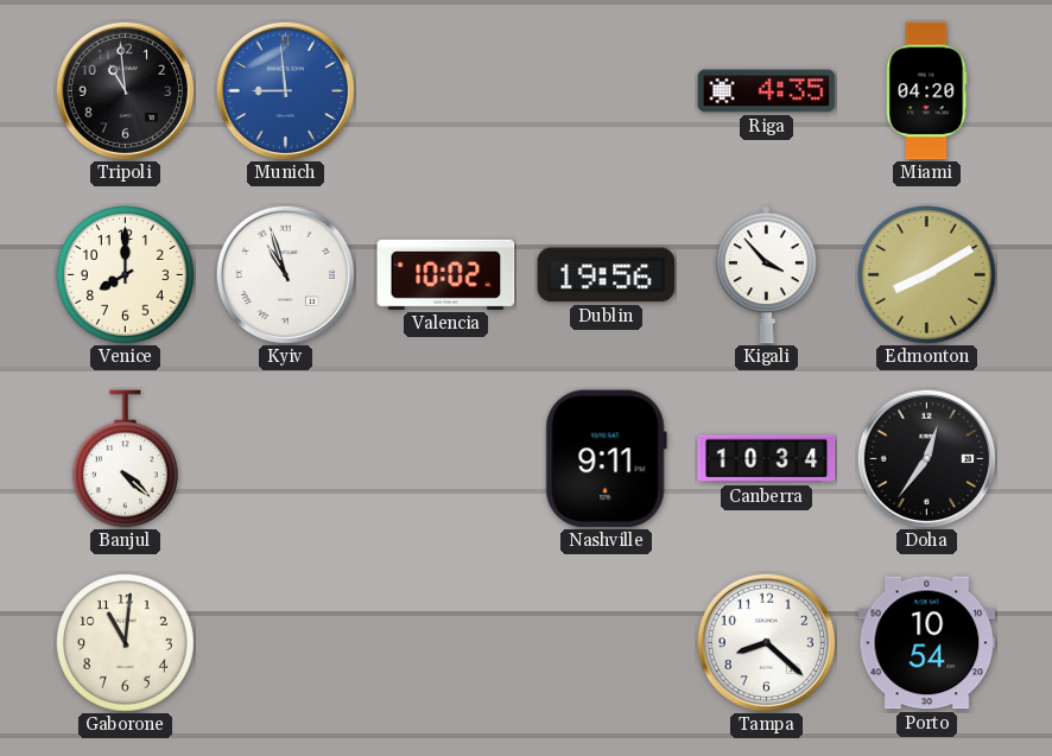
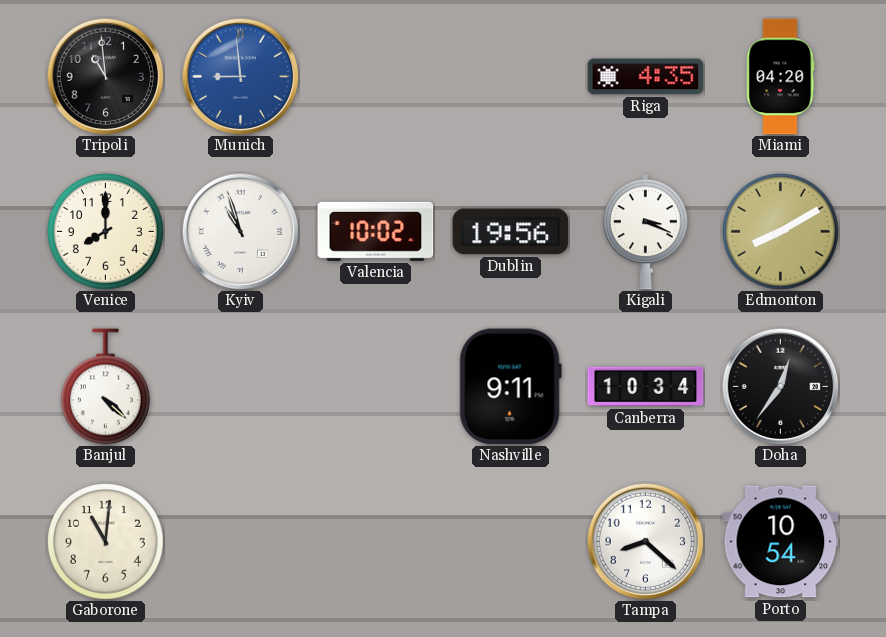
Kigali: 3:53 -> 3:19 (645, 232)
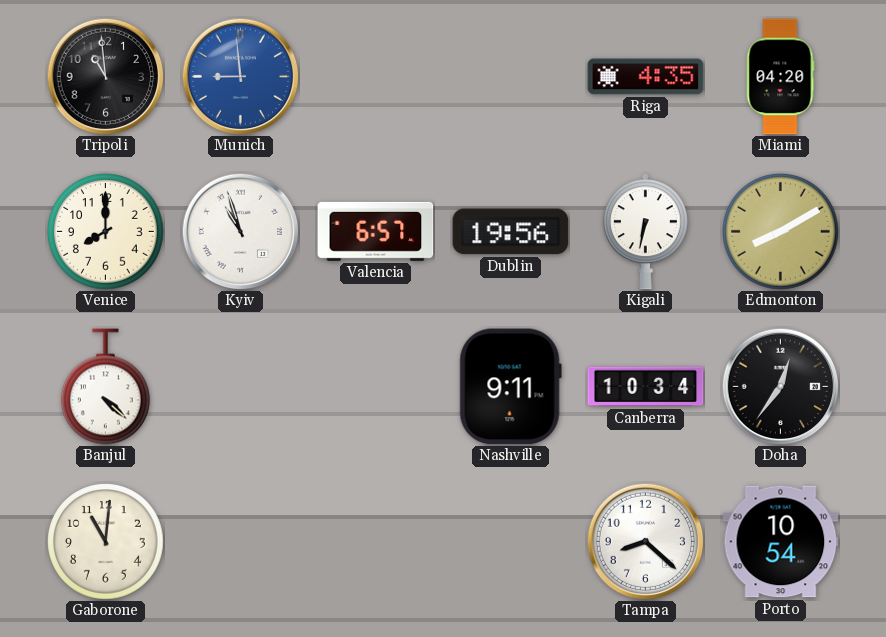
Valencia: 10:02 -> 6:57 (376, 231)
Kigali: 3:19 -> 6:32 (645, 232)
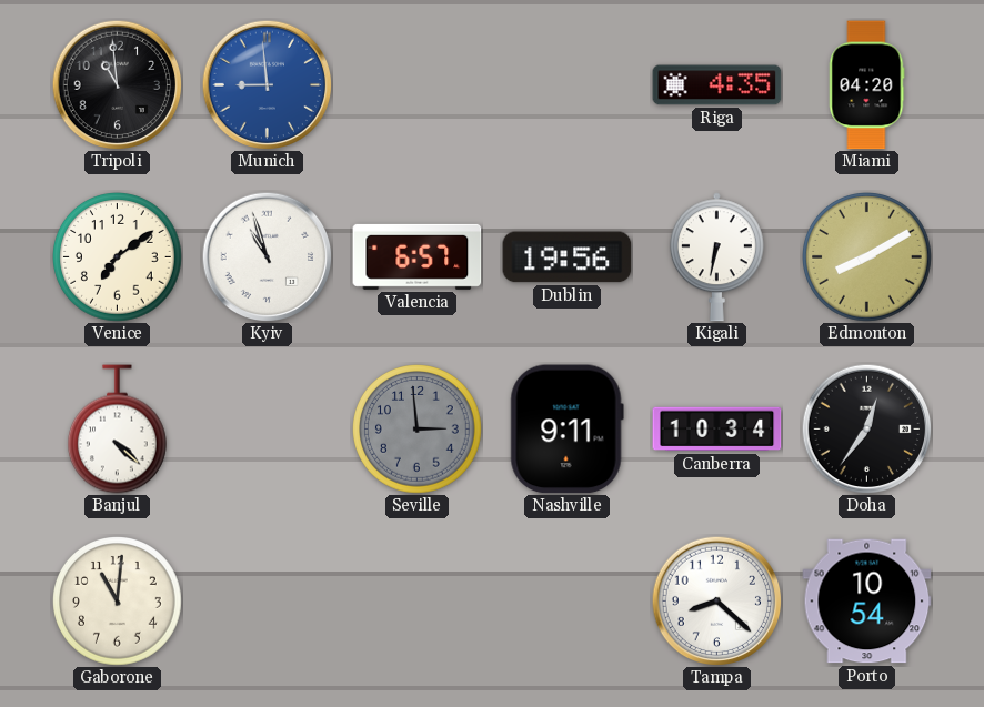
Venice: 8:00 -> 7:09 (118, 257)
Seville: none -> 2:59 (418, 430)
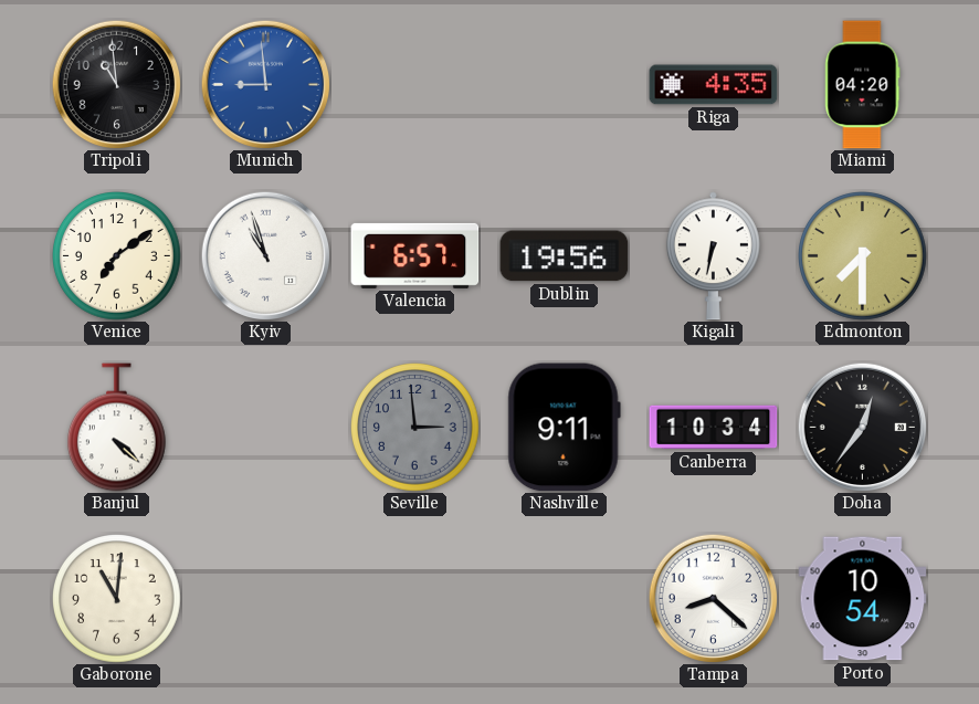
Edmonton: 8:10 -> 7:30 (863, 256)
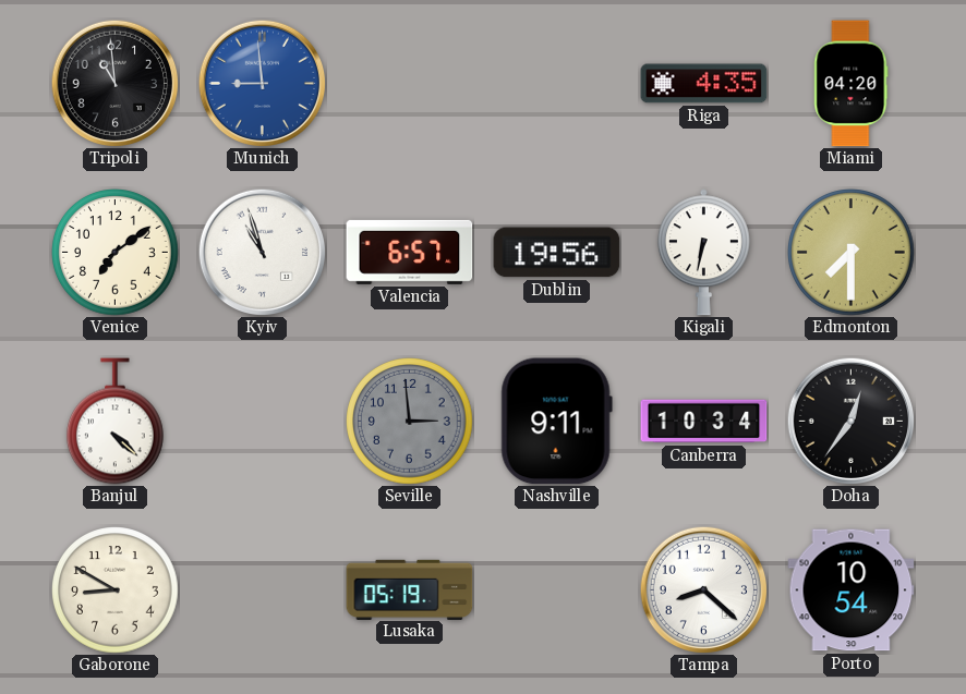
Gaborone: 11:01 -> 8:50 (116, 590)
Lusaka: none -> 05:19 (410, 589)
